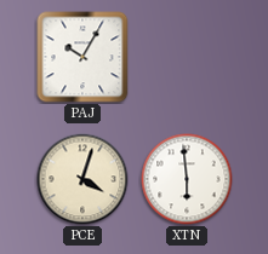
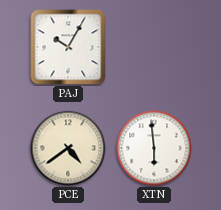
PCE: 4:03 -> 4:39 (68, 148)
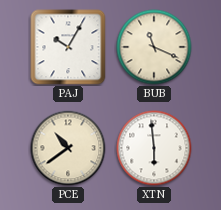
BUB: none -> 11:19 (154, 47)
PCE: 4:39 -> 10:39 (68, 148)
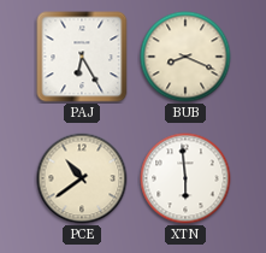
PAJ: 10:05 -> 6:25 (82, 57)
BUB: 11:19 -> 8:19 (185, 57)
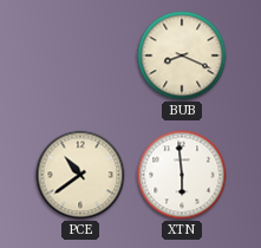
PAJ: 6:25 -> none (82, 57)
